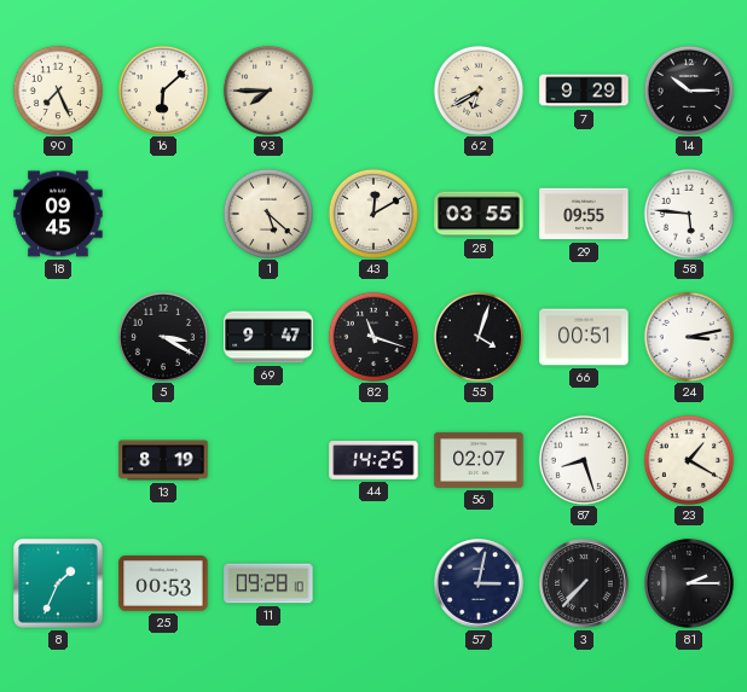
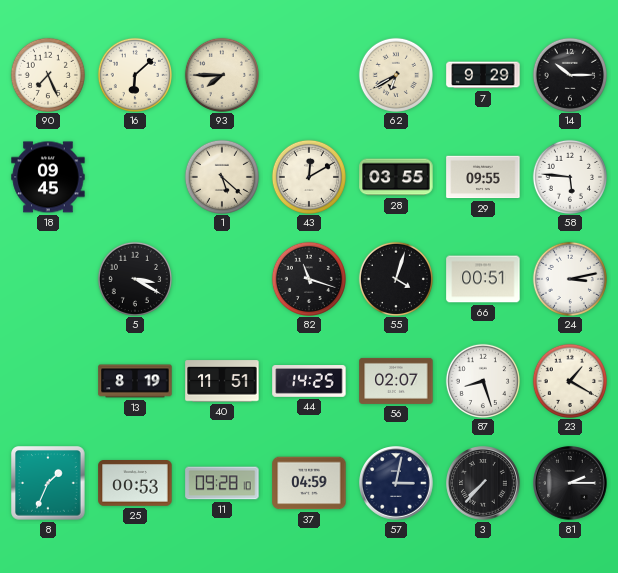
69: 9:47 -> none (268, 337)
40: none -> 11:51 (222, 381)
37: none -> 04:59 (309, 483)
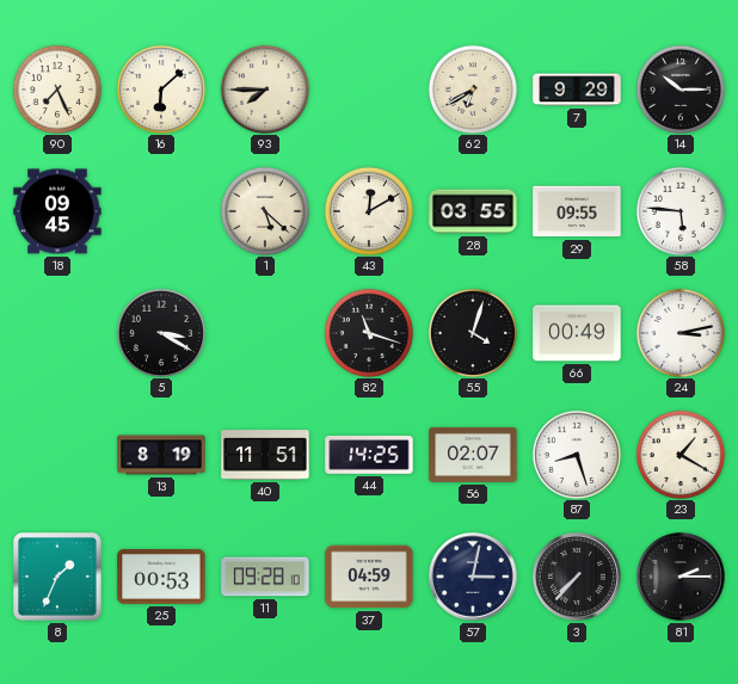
66: 00:51 -> 00:49 (577, 333)
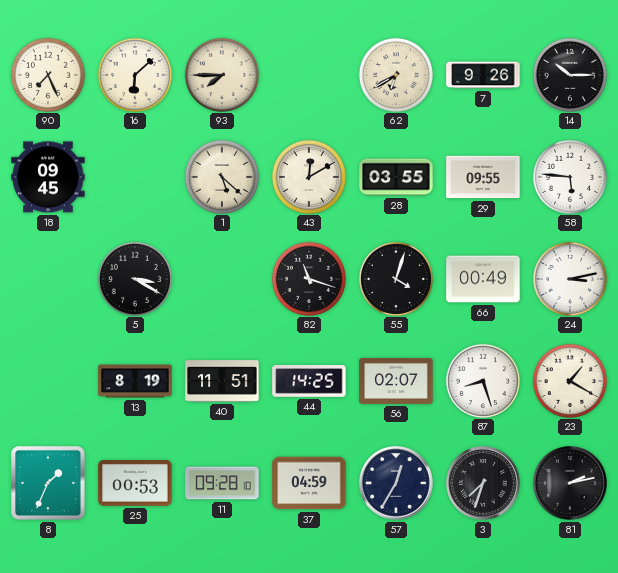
7: 9:29 -> 9:26 (483, 75)
57: 3:02 -> 12:35 (396, 483)
3: 7:37 -> 7:33 (483, 483)
81: 2:15 -> 2:13 (570, 483)
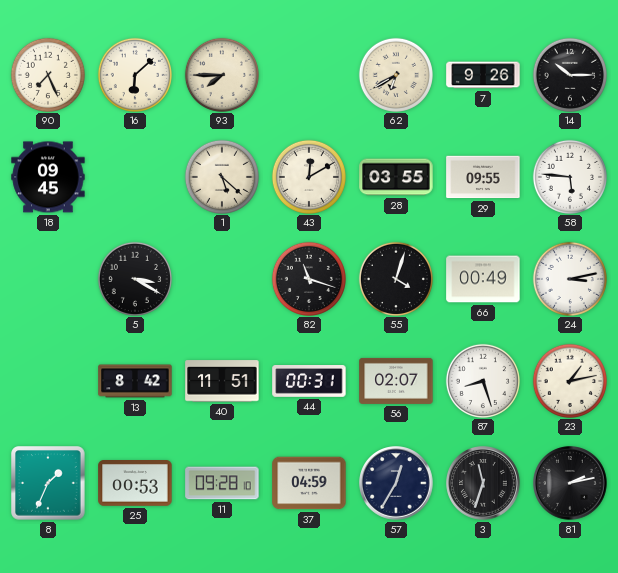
13: 8:19 -> 8:42 (135, 381)
44: 14:25 -> 00:31 (309, 382)
23: 1:20 -> 1:13 (569, 380)
3: 7:33 -> 11:33 (483, 483)
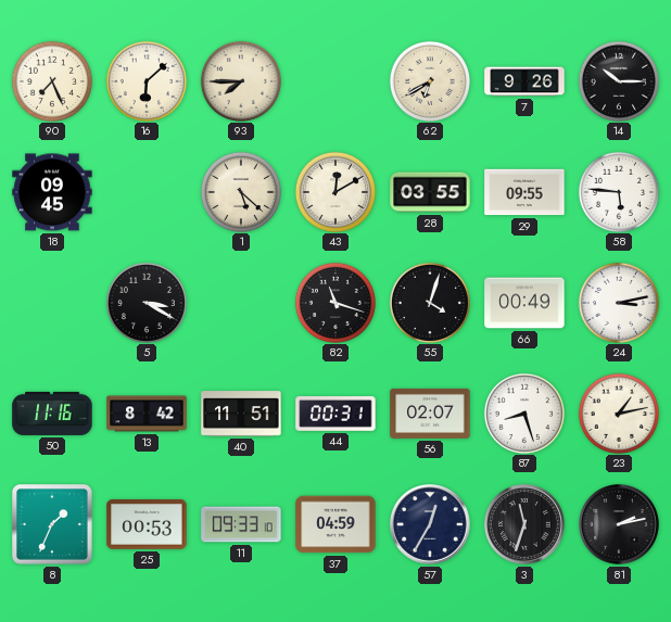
50: none -> 11:16 (52, 414)
11: 09:28 -> 09:33 (241, 524)
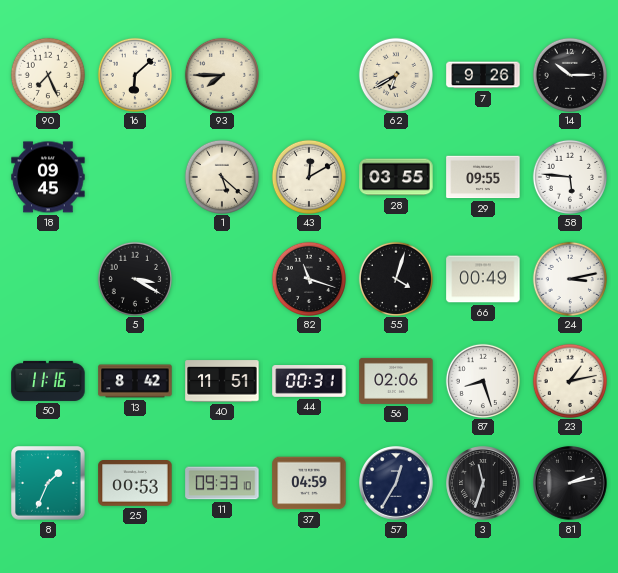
56: 02:07 -> 02:06 (396, 381)
